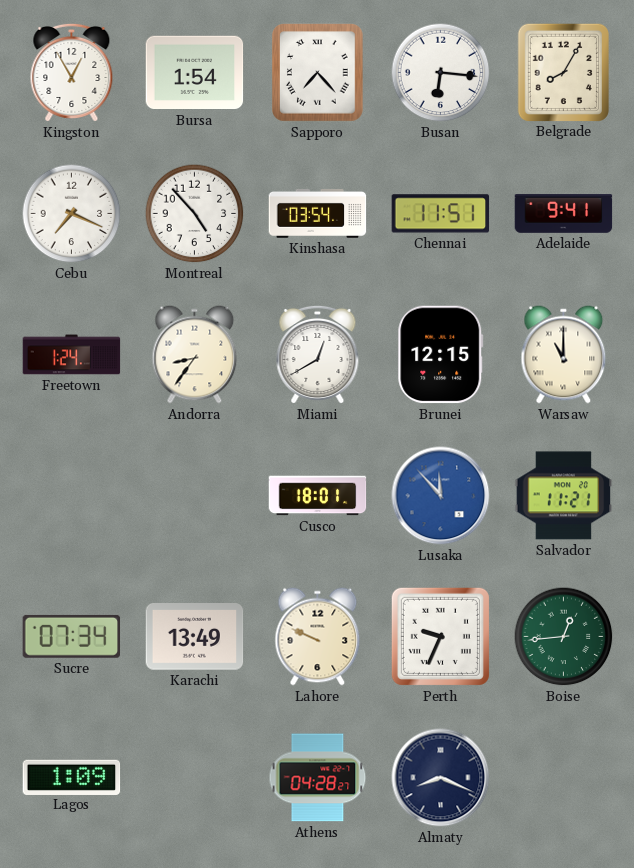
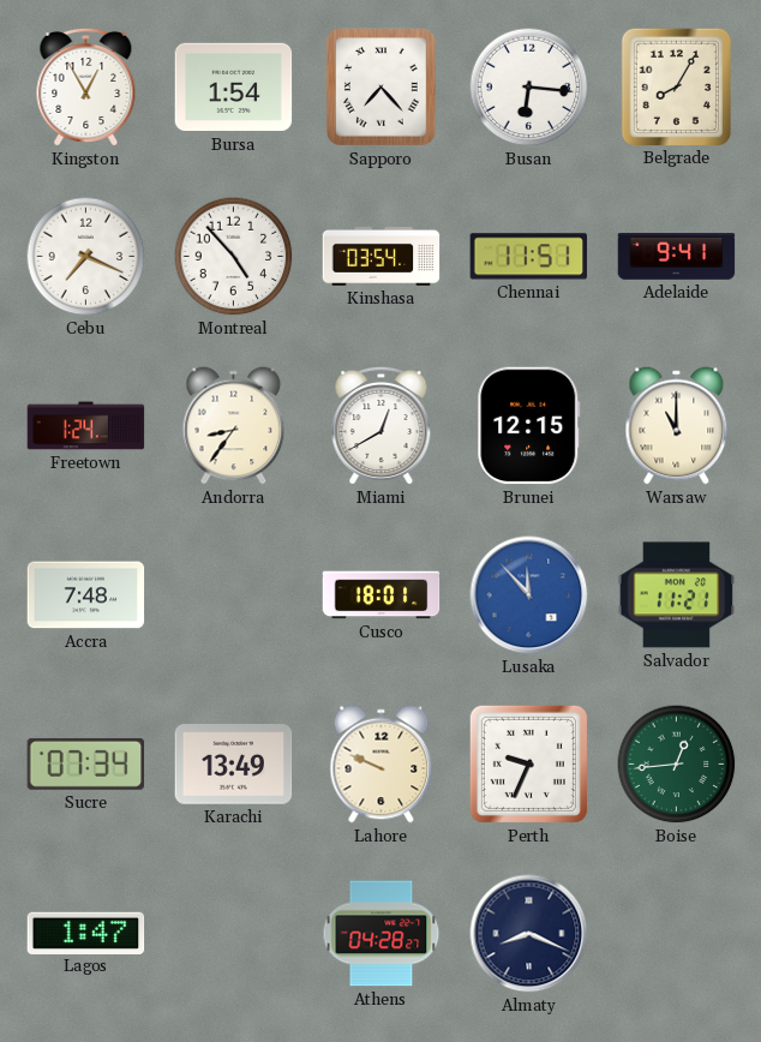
Accra: none -> 7:48 (86, 595)
Lagos: 1:09 -> 1:47 (86, 933)
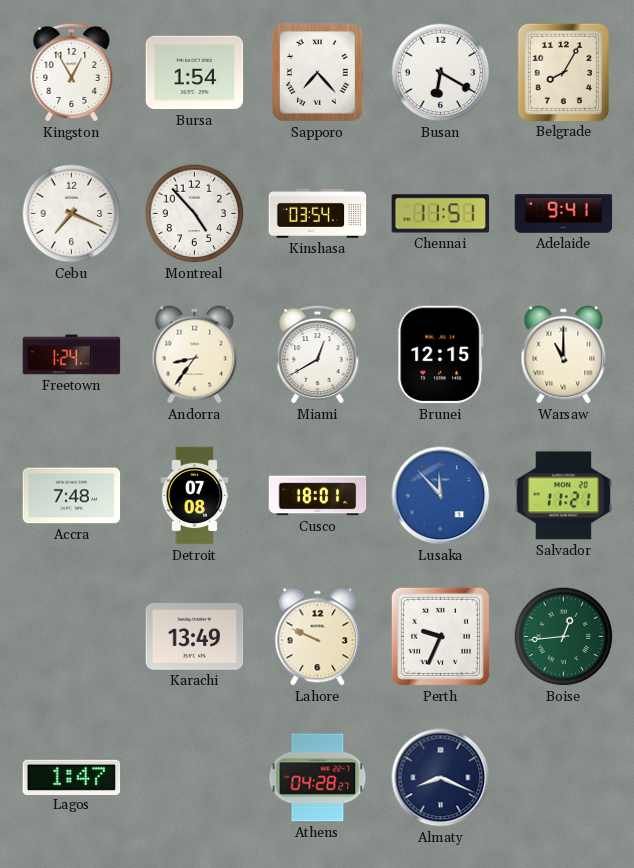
Busan: 6:16 -> 6:20 (441, 73)
Detroit: none -> 07:08 (195, 496)
Sucre: 07:34 -> none (86, 763)
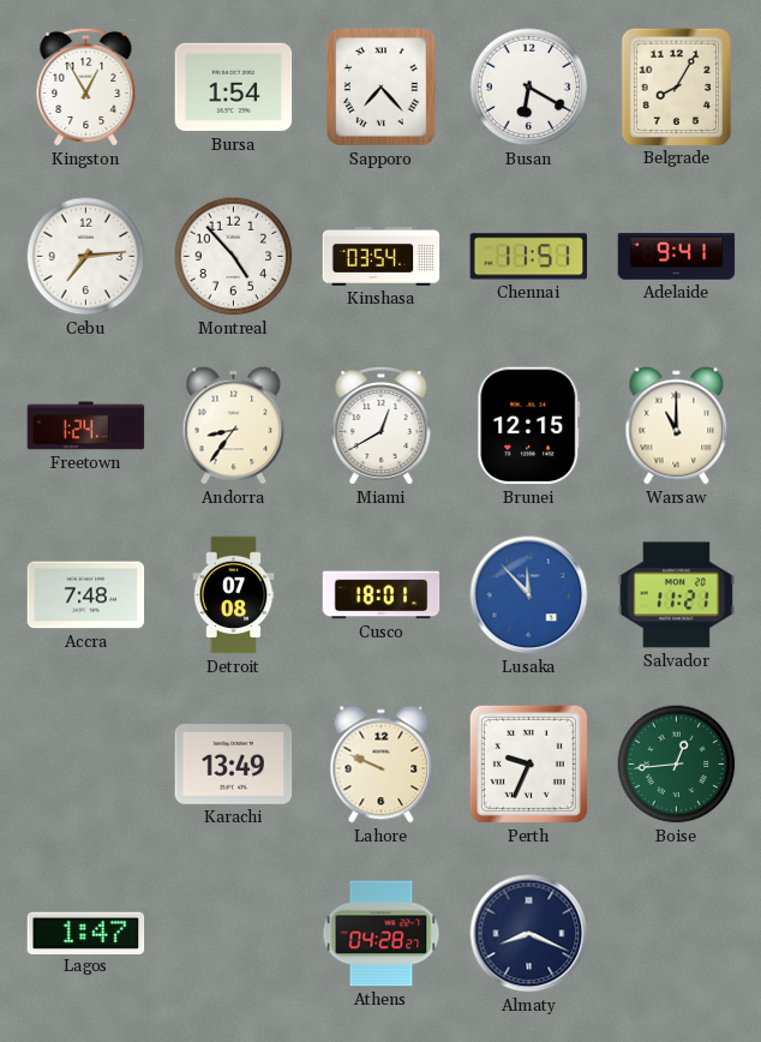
Cebu: 7:19 -> 7:14 (86, 257)
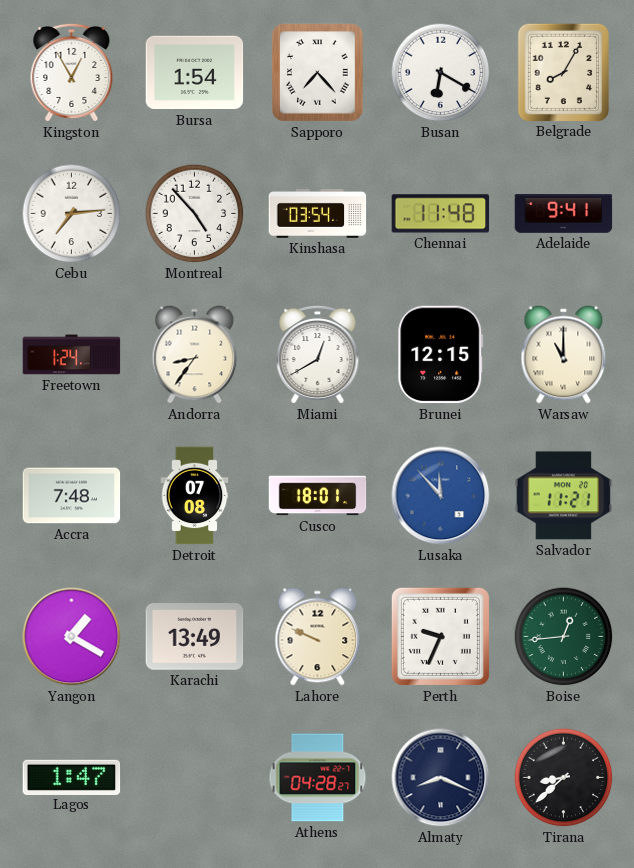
Chennai: 11:51 -> 11:48 (441, 214)
Yangon: none -> 1:20 (72, 637)
Tirana: none -> 8:38 (564, 778)
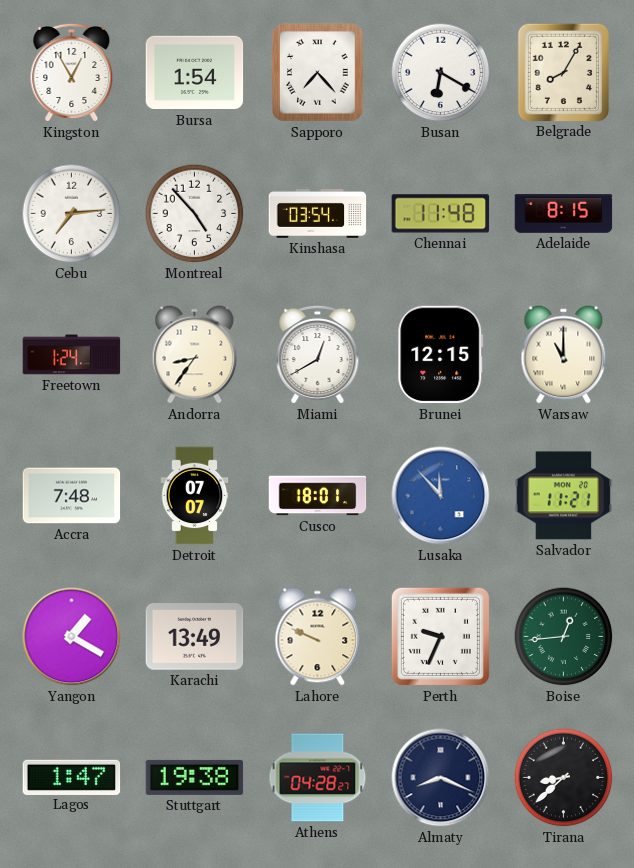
Adelaide: 9:41 -> 8:15 (564, 214)
Detroit: 07:08 -> 07:07 (195, 496)
Stuttgart: none -> 19:38 (195, 777)
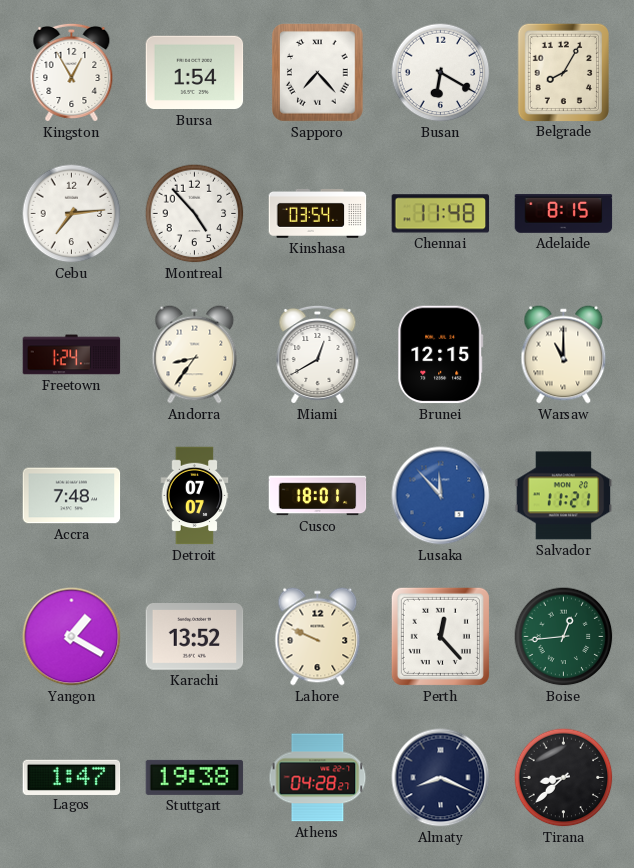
Karachi: 13:49 -> 13:52 (195, 637)
Perth: 9:34 -> 12:23 (440, 636)
